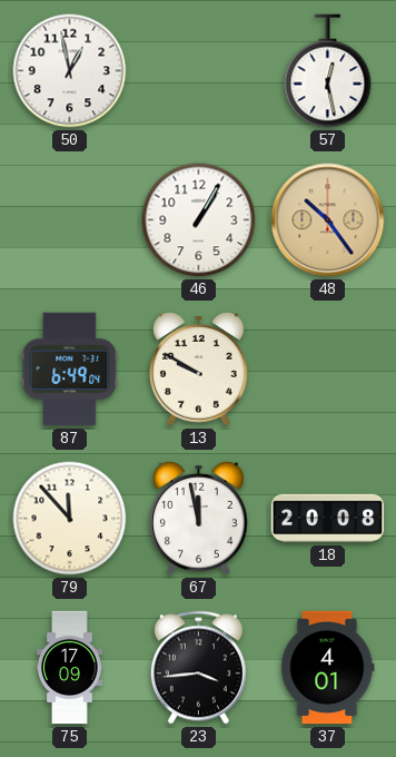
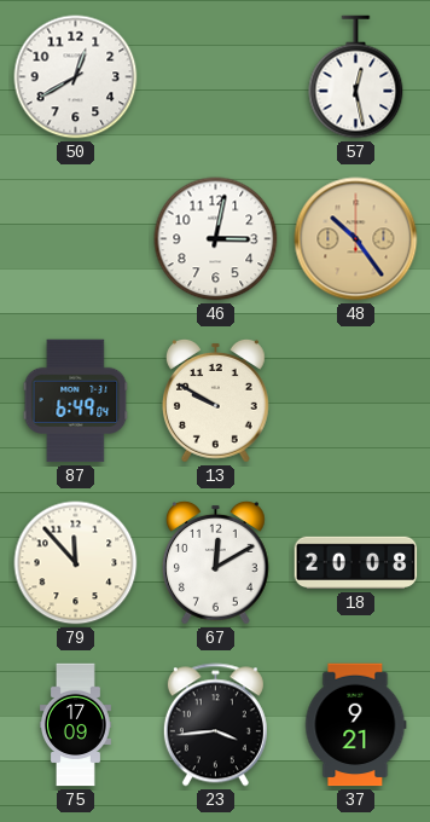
50: 12:58 -> 12:40 (76, 77)
46: 1:05 -> 3:02 (216, 239)
67: 11:58 -> 12:10 (216, 562)
37: 4:01 -> 9:21 (356, 725)
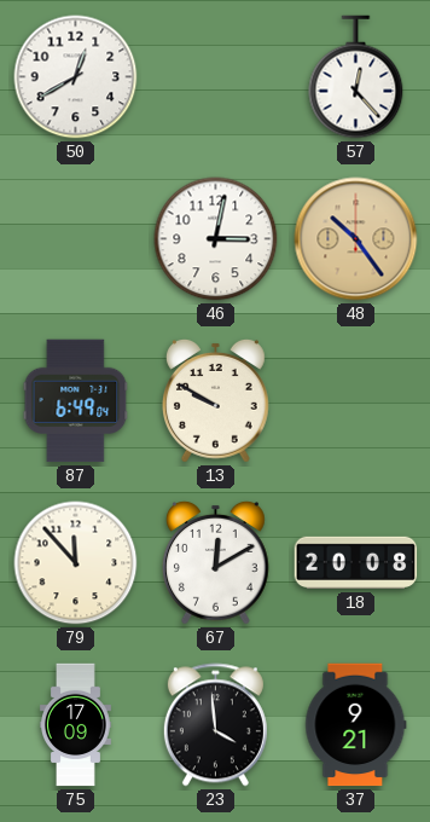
57: 12:28 -> 12:23 (356, 77)
23: 3:44 -> 3:59 (215, 725)
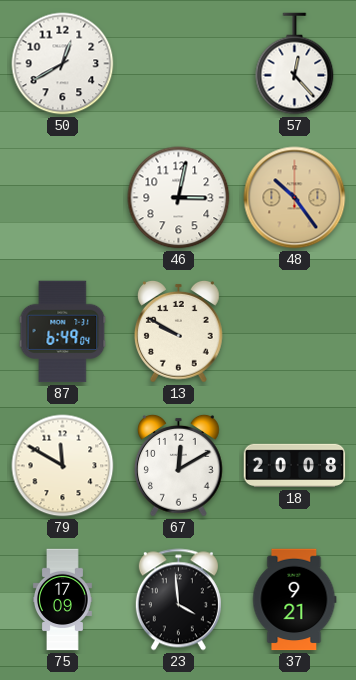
79: 11:53 -> 11:50 (63, 466)
